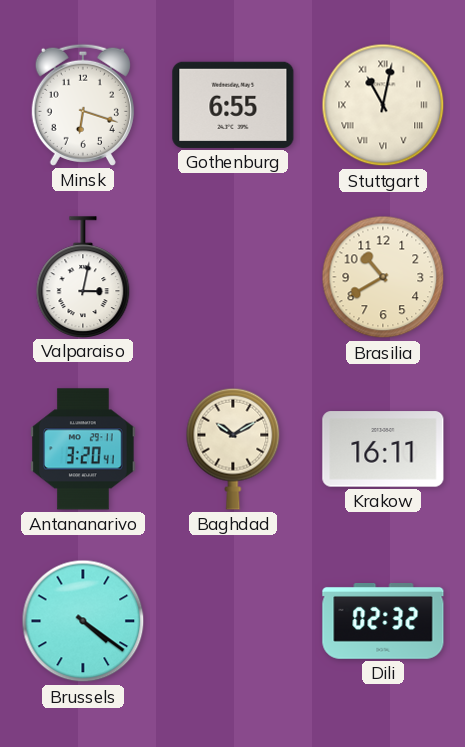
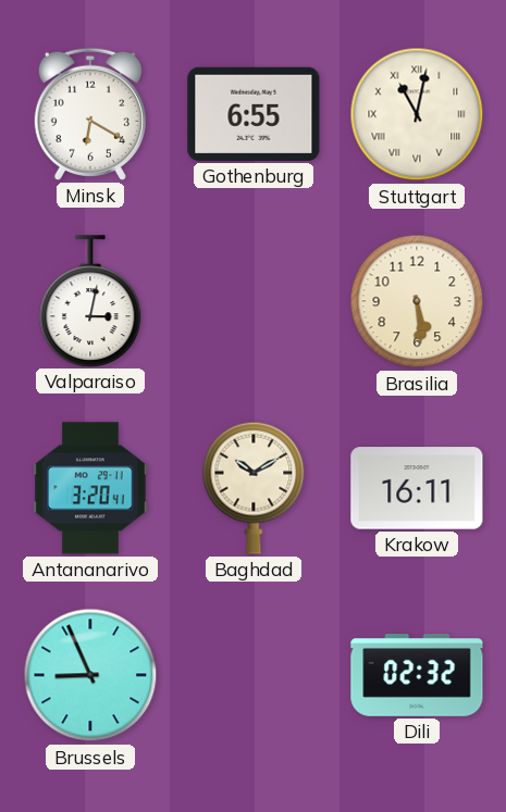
Minsk: 6:18 -> 6:20 (90, 114)
Brasilia: 10:40 -> 5:29 (417, 301)
Brussels: 4:21 -> 8:56 (90, 675)
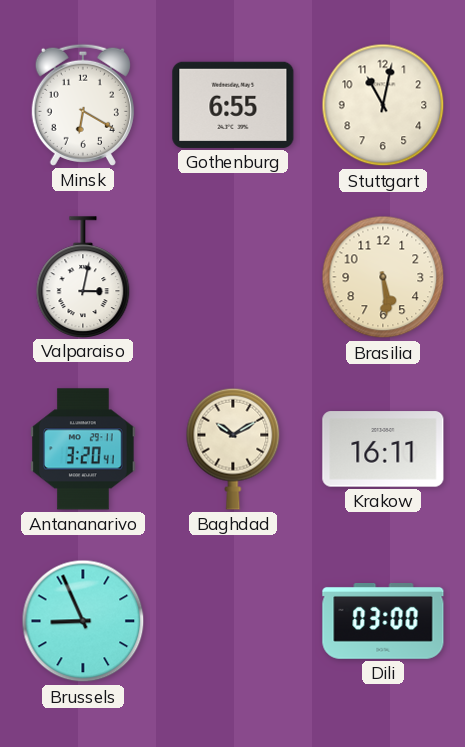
Stuttgart numerals: Roman -> Arabic (383, 105)
Dili: 02:32 -> 03:00 (383, 622)
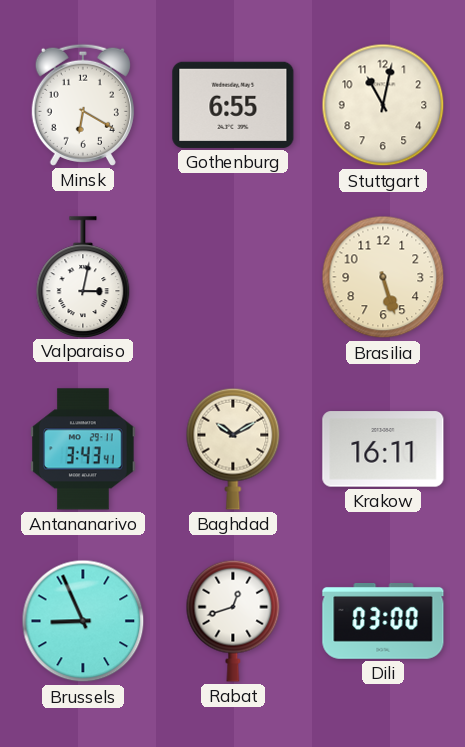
Brasilia: 5:29 -> 5:27 (383, 277)
Antananarivo: 3:20 -> 3:43 (83, 449)
Rabat: none -> 12:42 (233, 621)
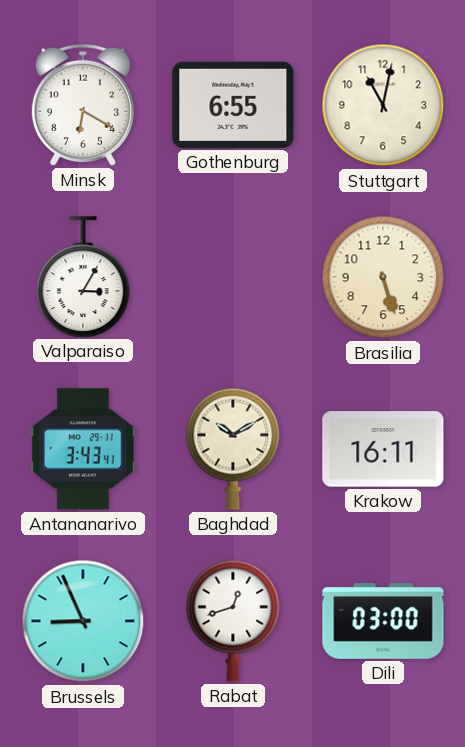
Valparaiso: 3:02 -> 3:05 (83, 277)
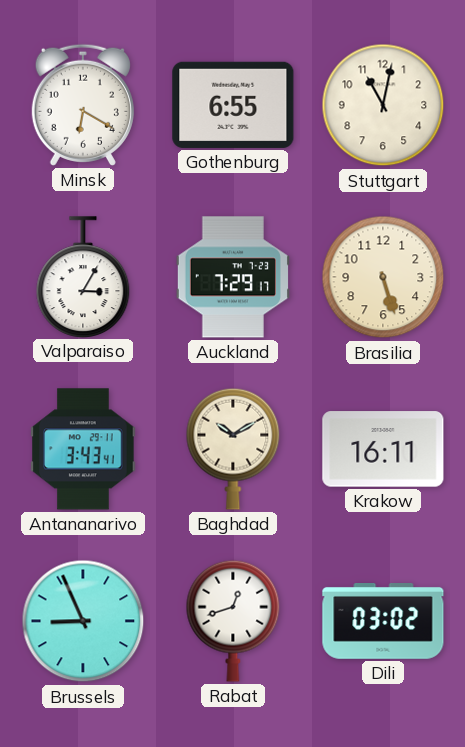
Auckland: none -> 7:29 (233, 277)
Dili: 03:00 -> 03:02 (383, 622)
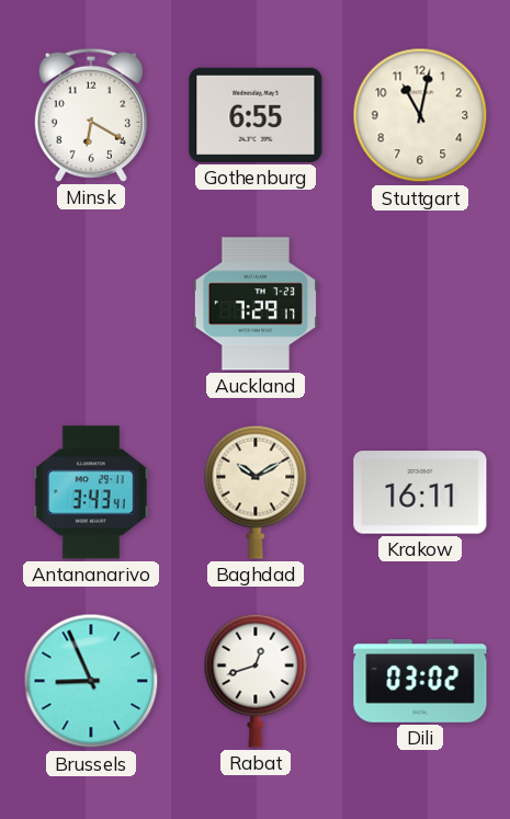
Valparaiso: 3:05 -> none (83, 277)
Brasilia: 5:27 -> none (383, 277)
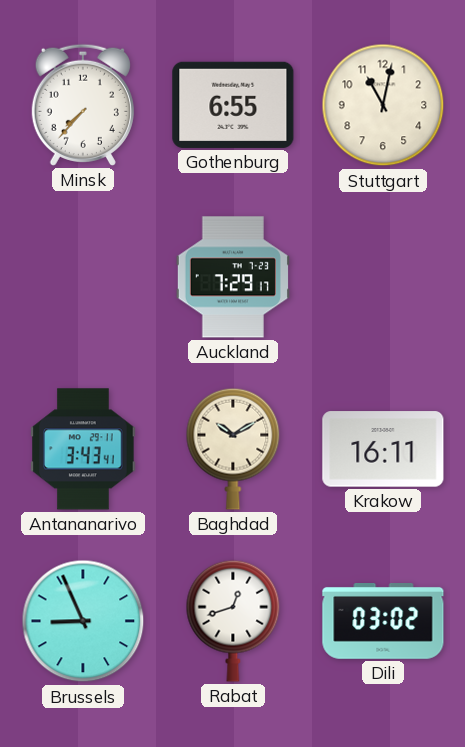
Minsk: 6:20 -> 7:37 (83, 105)
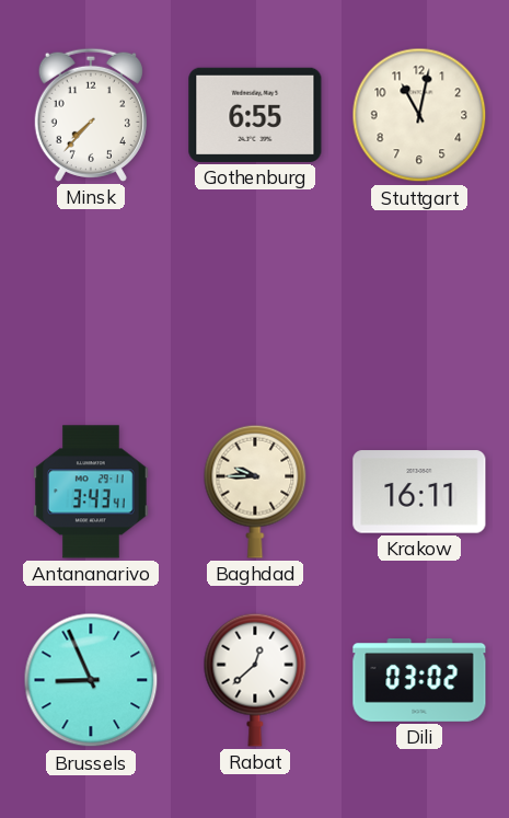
Auckland: 7:29 -> none (233, 277)
Baghdad: 10:10 -> 9:45 (255, 492)
Rabat: 12:42 -> 12:38 (255, 680)
